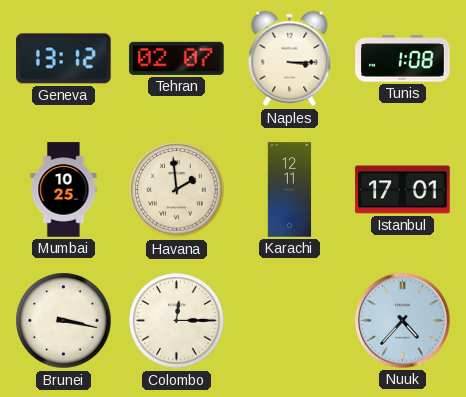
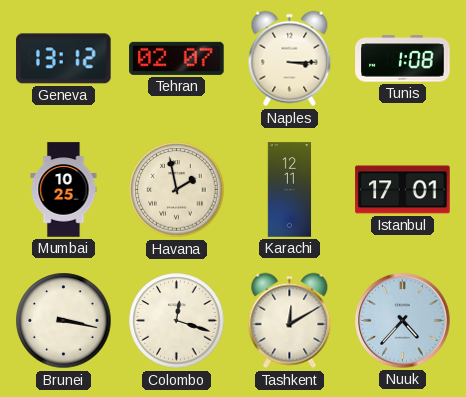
Havana: 1:59 -> 1:58 (177, 190)
Colombo: 12:15 -> 12:18 (177, 321)
Tashkent: none -> 12:10 (290, 321)
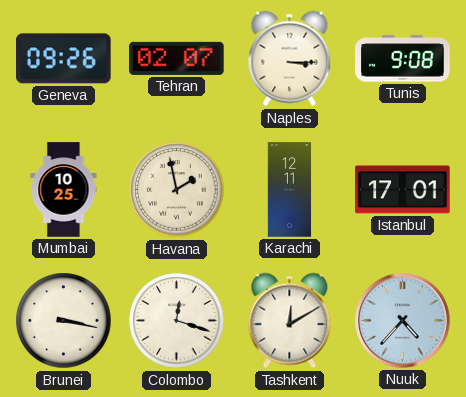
Geneva: 13:12 -> 09:26 (64, 59)
Tunis: 1:08 -> 9:08 (403, 59)
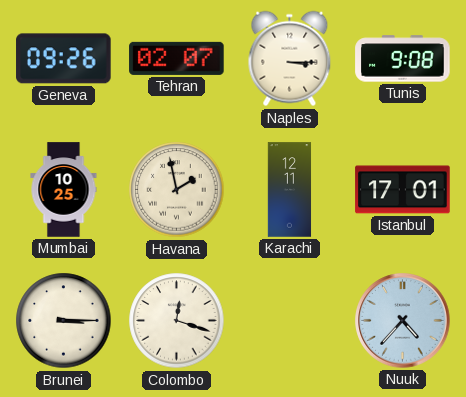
Brunei: 3:17 -> 3:15 (64, 321)
Tashkent: 12:10 -> none (290, 321)
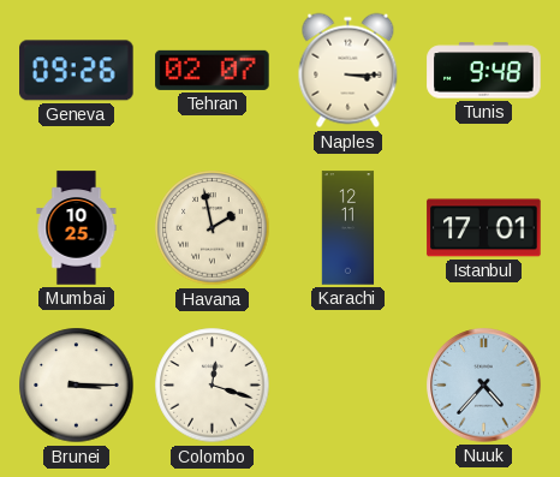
Tunis: 9:08 -> 9:48 (484, 71)
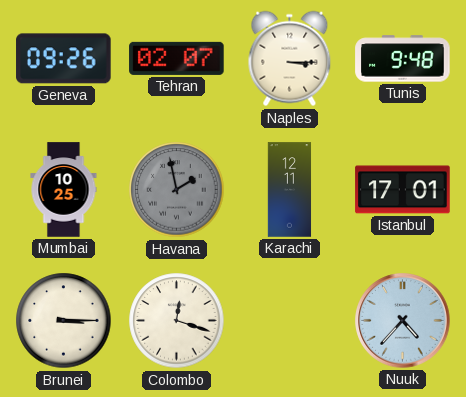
Havana dial: cream -> grey (177, 190)
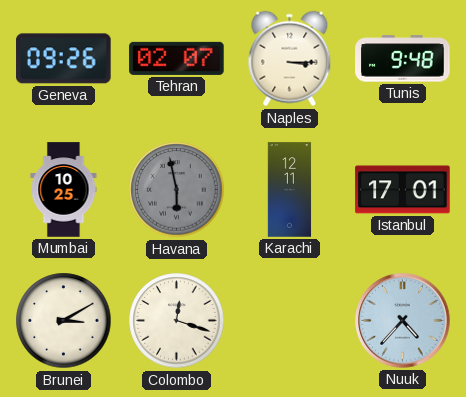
Havana: 1:58 -> 5:58 (177, 190)
Brunei: 3:15 -> 3:10 (64, 321)
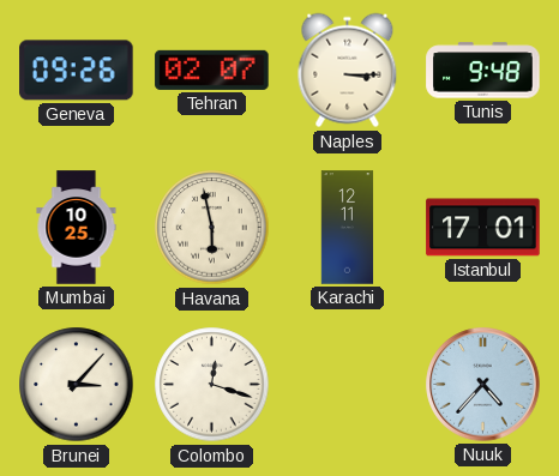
Havana dial: grey -> cream (212, 228)
Brunei: 3:10 -> 3:07 (77, 385)
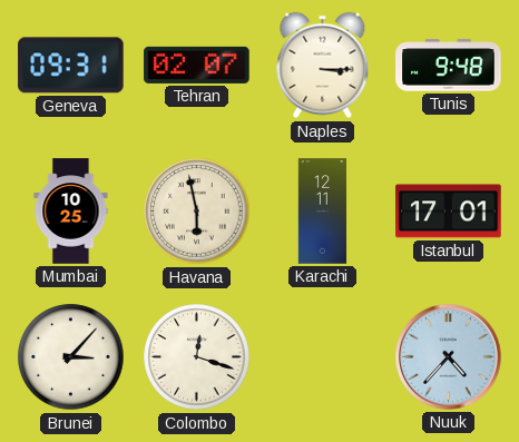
Geneva: 09:26 -> 09:31 (71, 66)
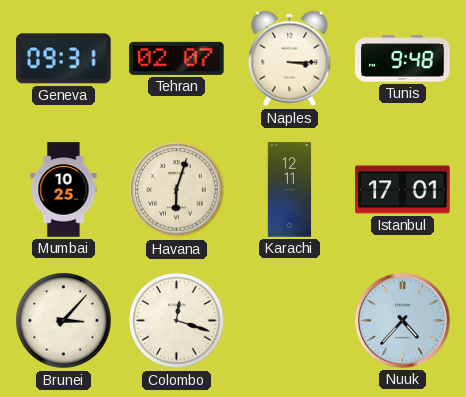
Havana: 5:58 -> 6:03 (177, 190)
